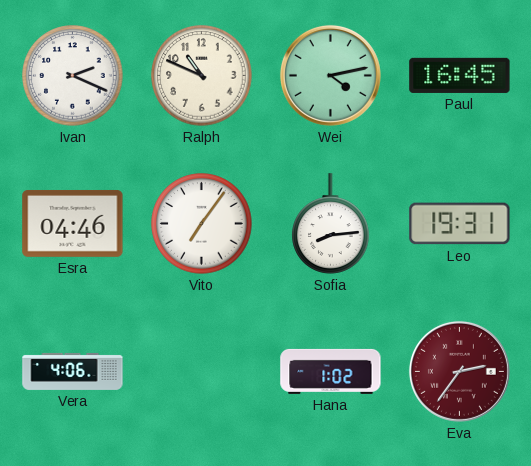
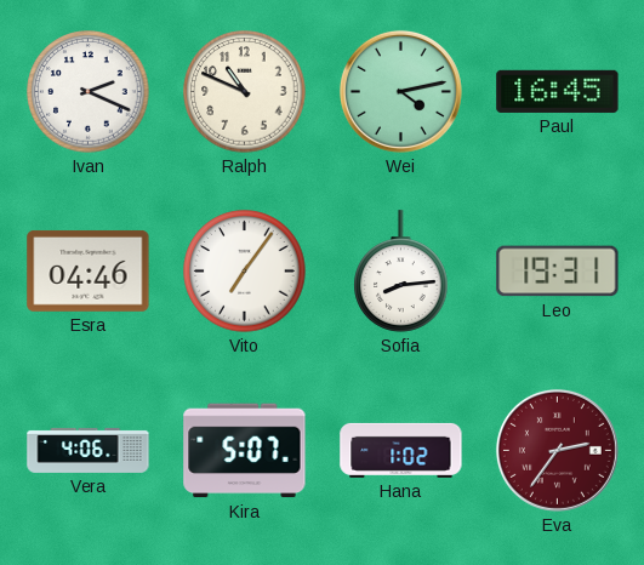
Kira: none -> 5:07 (245, 451)
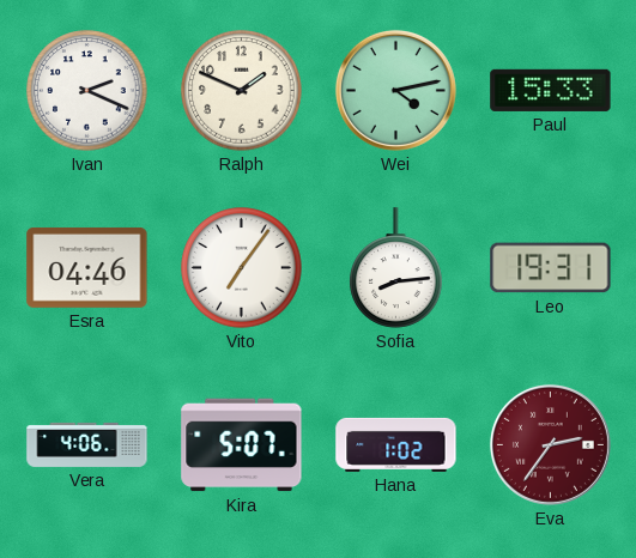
Ralph: 10:49 -> 1:49 (242, 91)
Paul: 16:45 -> 15:33 (551, 90)
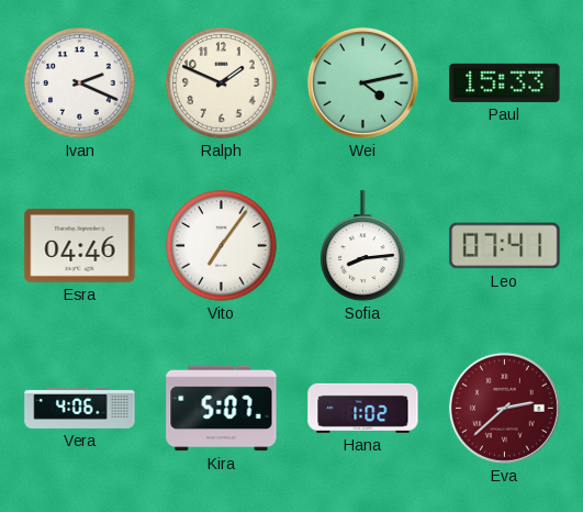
Leo: 19:31 -> 07:41 (505, 246)
Eva: 2:36 -> 2:38 (504, 408)
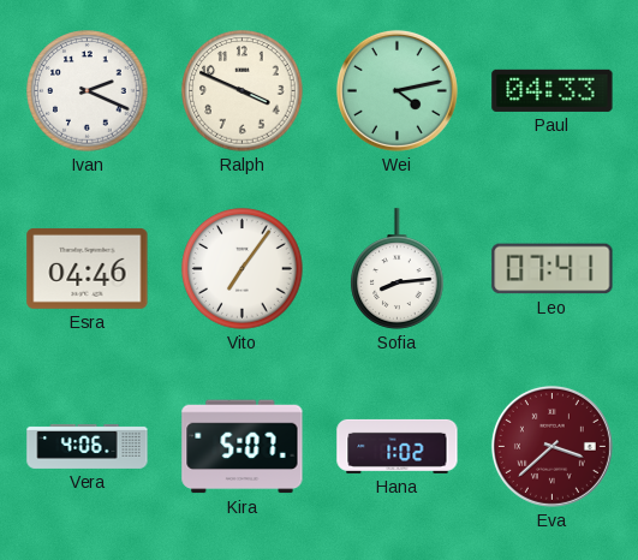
Ralph: 1:49 -> 3:49 (243, 91)
Paul: 15:33 -> 04:33 (553, 90)
Eva: 2:38 -> 3:38 (551, 446)
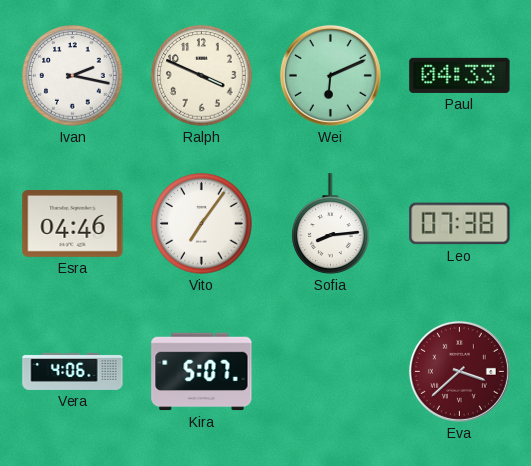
Ivan: 2:19 -> 2:17 (73, 76)
Wei: 4:13 -> 6:11 (330, 75)
Leo: 07:41 -> 07:38 (460, 224)
Hana: 1:02 -> none (398, 446)
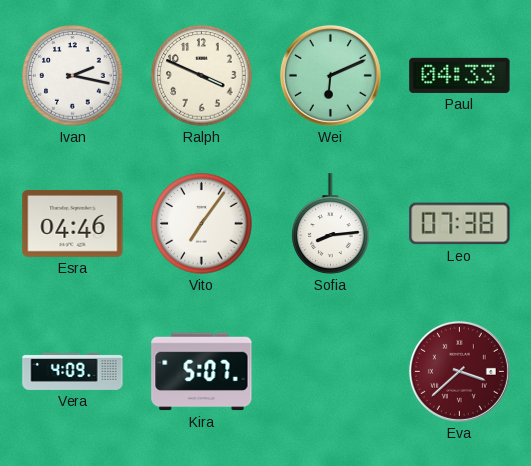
Vera: 4:06 -> 4:09 (73, 371)
